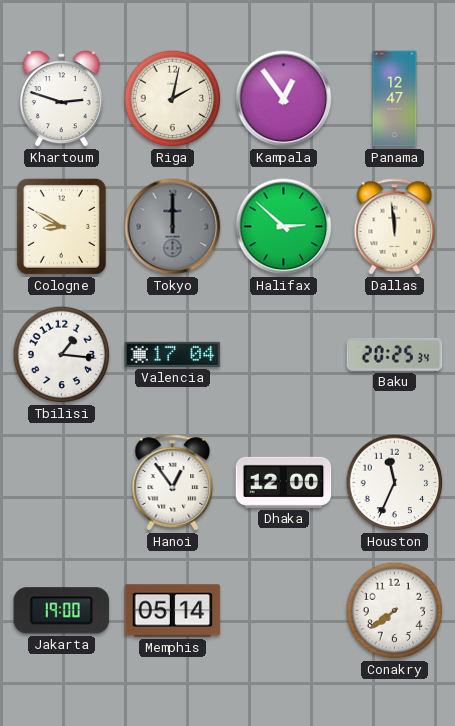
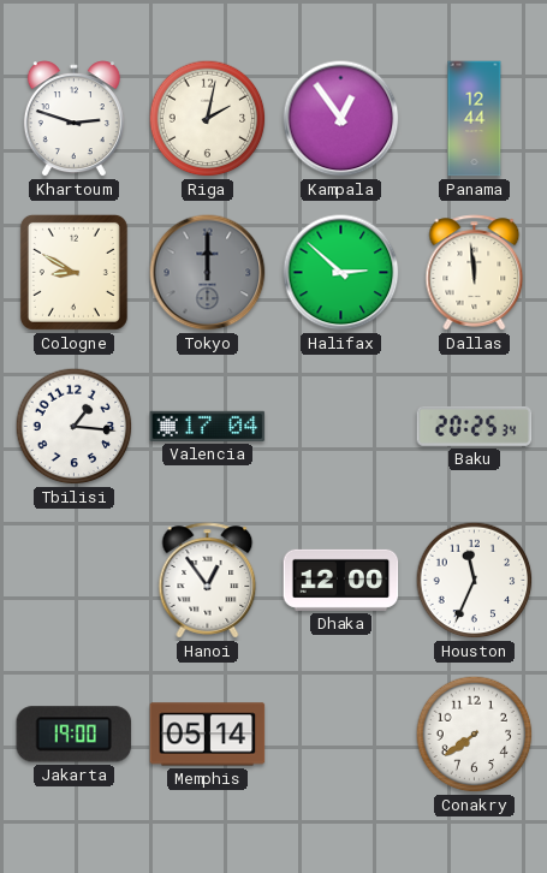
Panama: 12:47 -> 12:44 (475, 119)
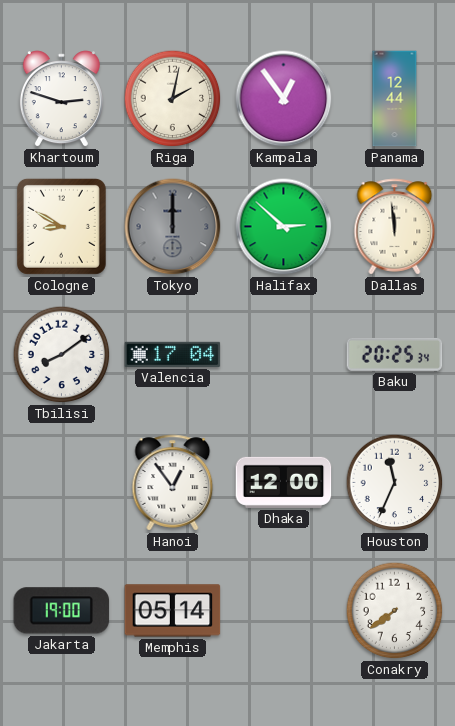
Tbilisi: 1:16 -> 8:09 (62, 355)
